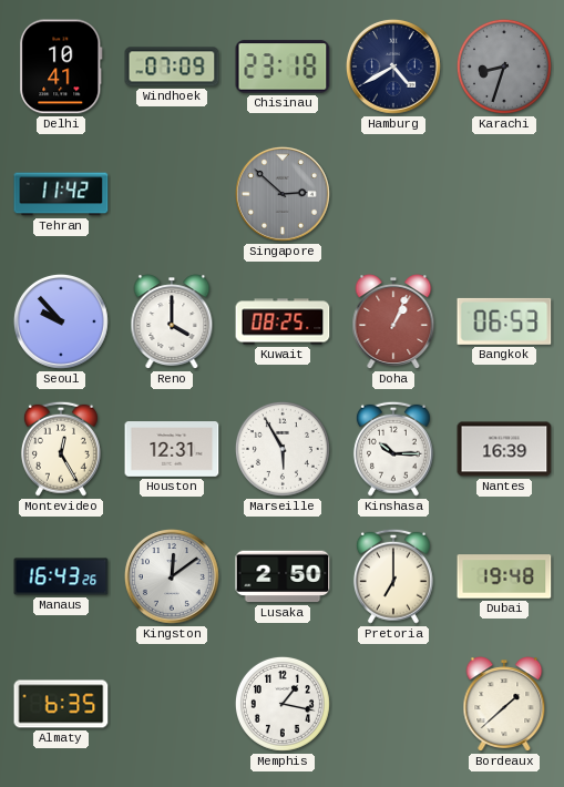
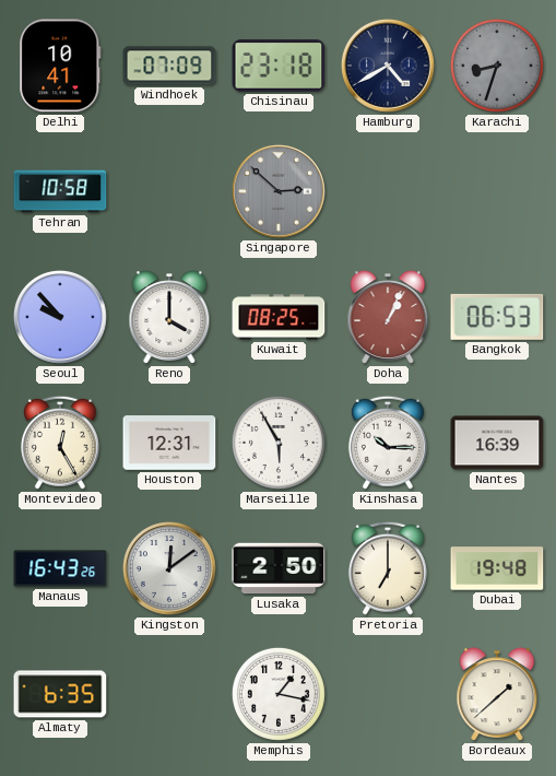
Tehran: 11:42 -> 10:58 (60, 191)
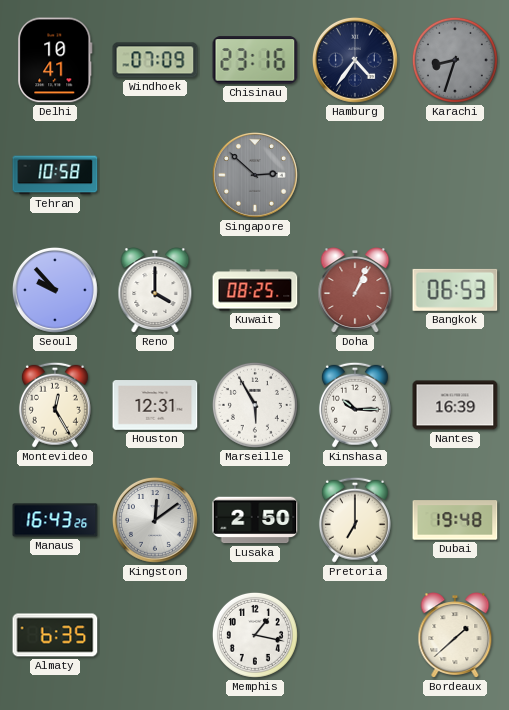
Chisinau: 23:18 -> 23:16 (255, 60)
Hamburg: 4:40 -> 4:36 (355, 60)
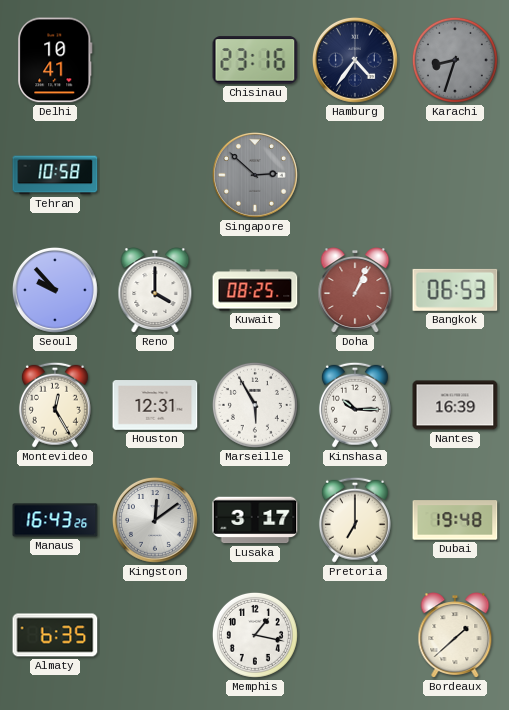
Windhoek: 07:09 -> none (155, 60)
Lusaka: 2:50 -> 3:17 (255, 520)
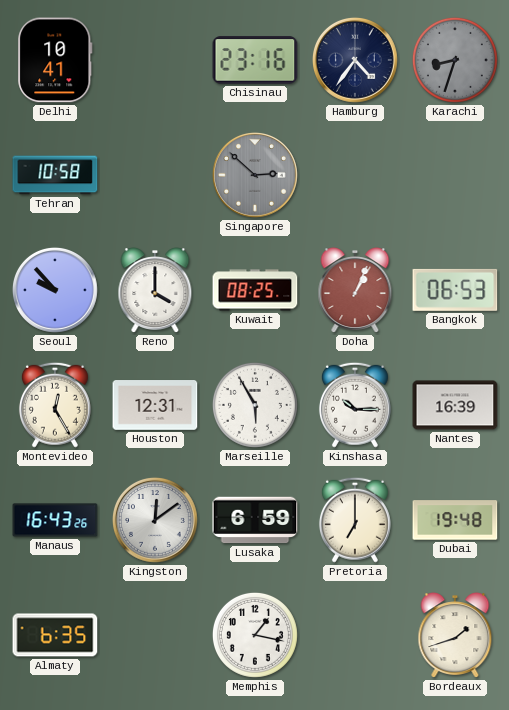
Lusaka: 3:17 -> 6:59 (255, 520)
Bordeaux: 1:38 -> 1:42 (455, 635)
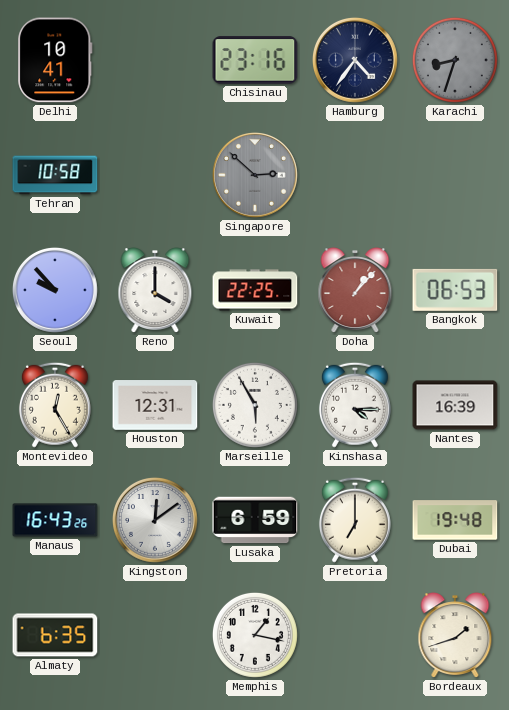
Kuwait: 08:25 -> 22:25 (255, 290)
Doha: 1:04 -> 1:07 (355, 290)
Kinshasa: 10:15 -> 4:15 (355, 405)
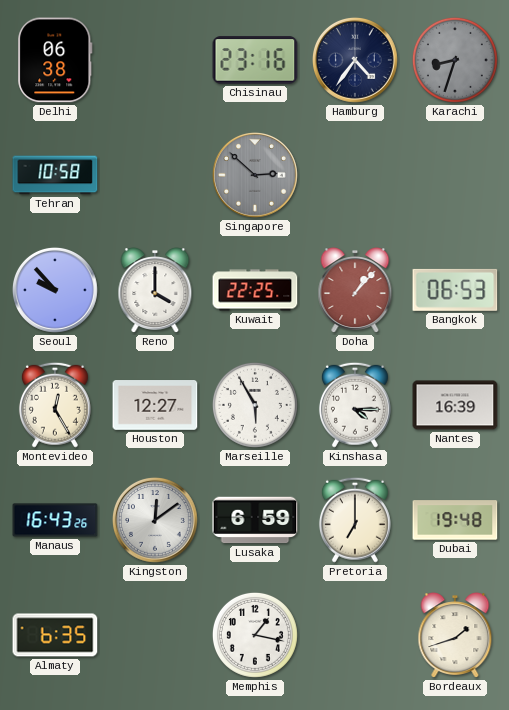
Delhi: 10:41 -> 06:38 (55, 60)
Houston: 12:31 -> 12:27 (155, 405)
